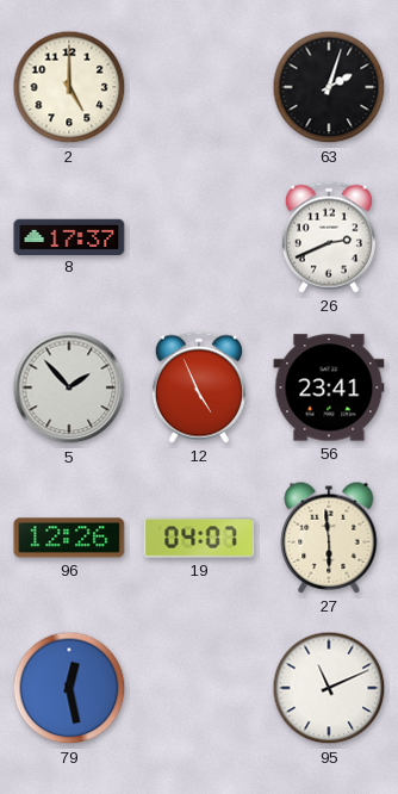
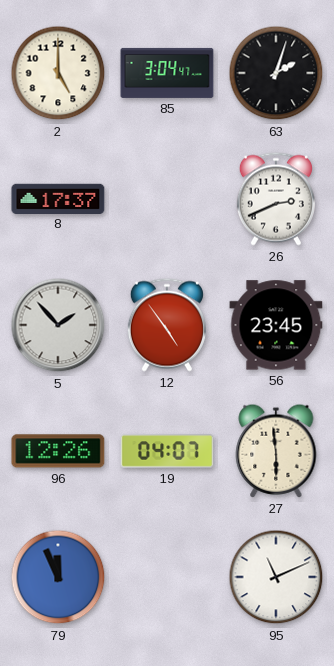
85: none -> 3:04 (167, 73)
12: 4:56 -> 4:54 (167, 325)
56: 23:41 -> 23:45 (276, 325)
79: 12:28 -> 11:56 (58, 577)
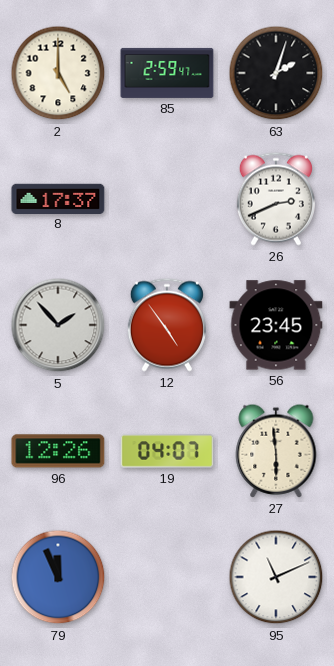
85: 3:04 -> 2:59 (167, 73)
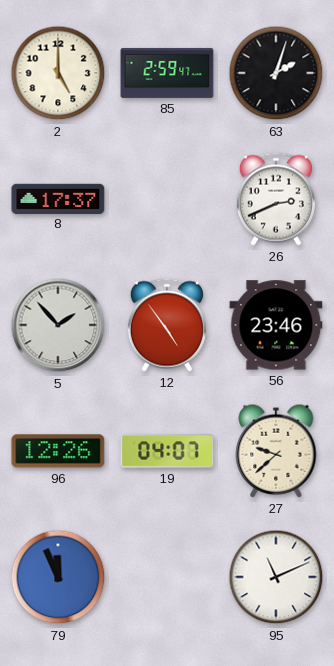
56: 23:45 -> 23:46 (276, 325)
27: 5:59 -> 9:38 (276, 451)
